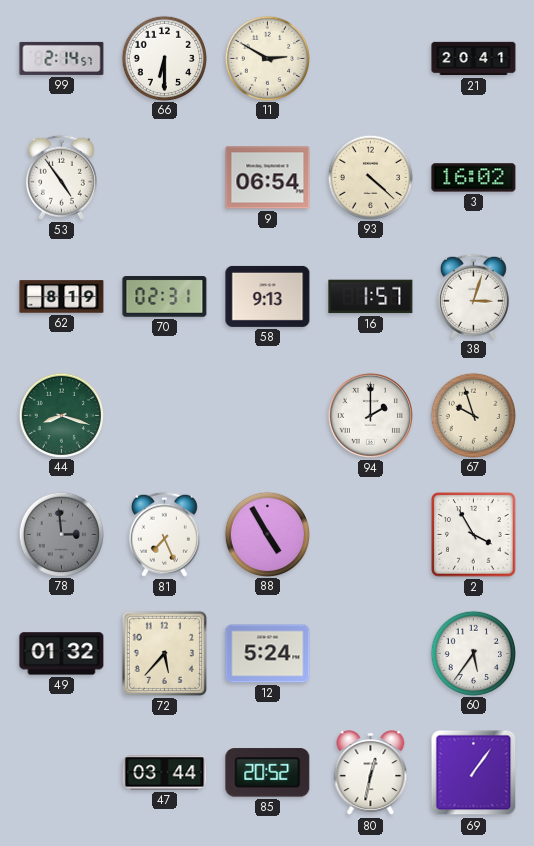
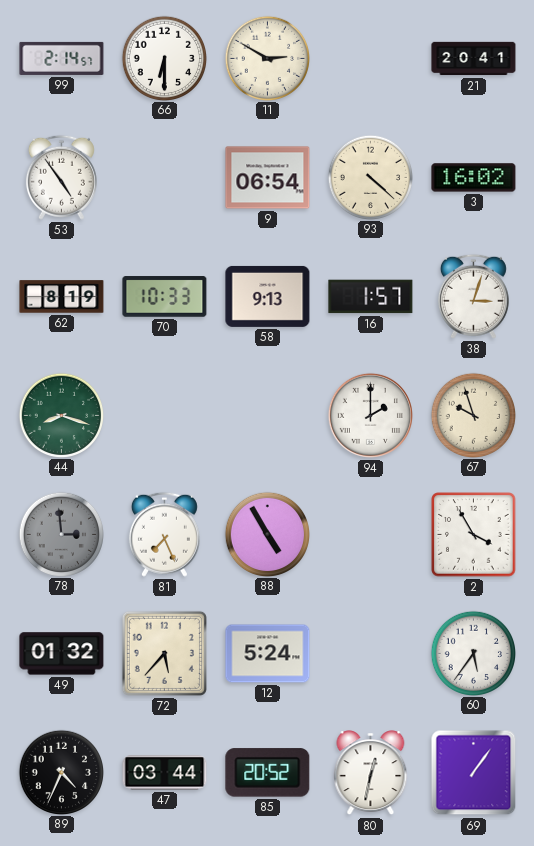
70: 02:31 -> 10:33 (165, 297)
89: none -> 4:34 (61, 772)
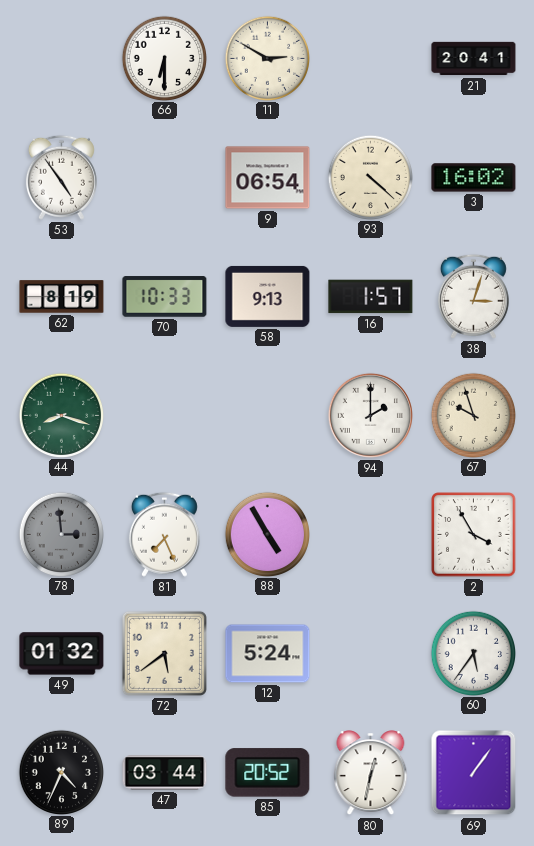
99: 2:14 -> none (62, 58)
72: 5:37 -> 5:39 (164, 653)
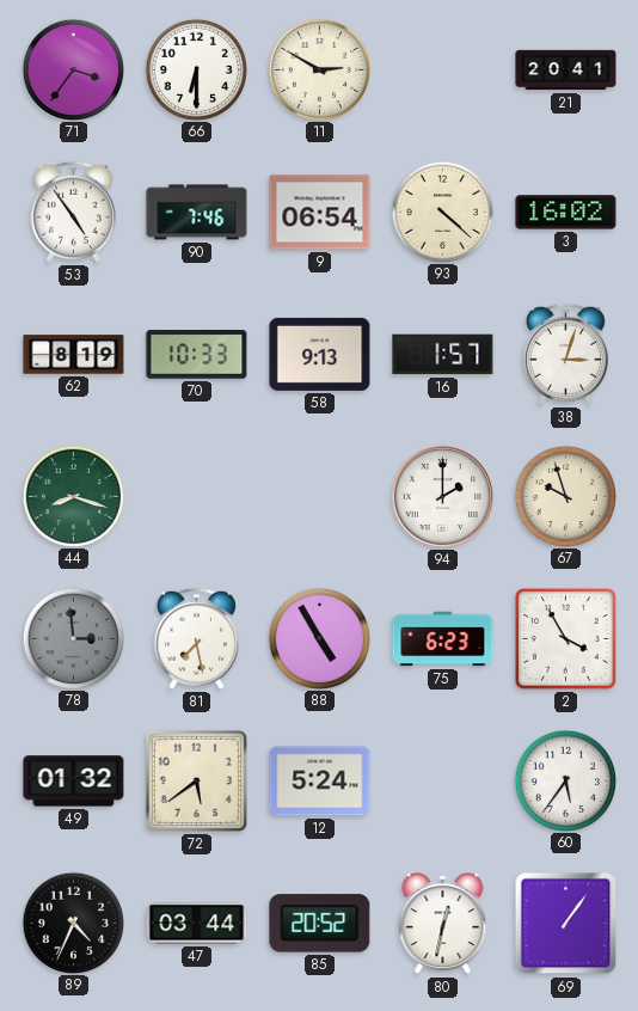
71: none -> 3:36 (73, 69)
90: none -> 7:46 (197, 213)
81: 7:26 -> 7:28 (196, 638)
75: none -> 6:23 (443, 639)
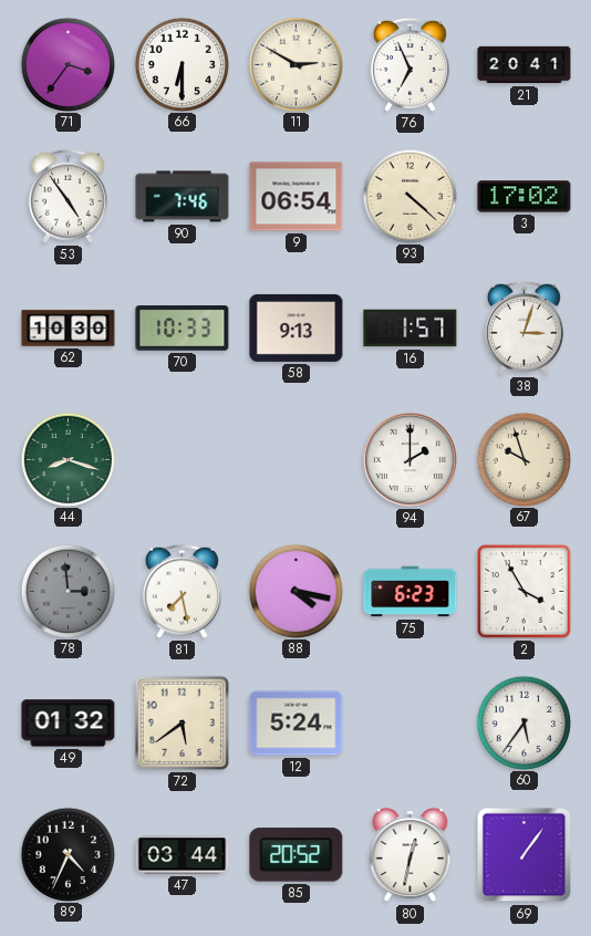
76: none -> 6:56 (409, 64)
3: 16:02 -> 17:02 (525, 197)
62: 8:19 -> 10:30 (69, 329)
88: 4:55 -> 4:17 (295, 591)
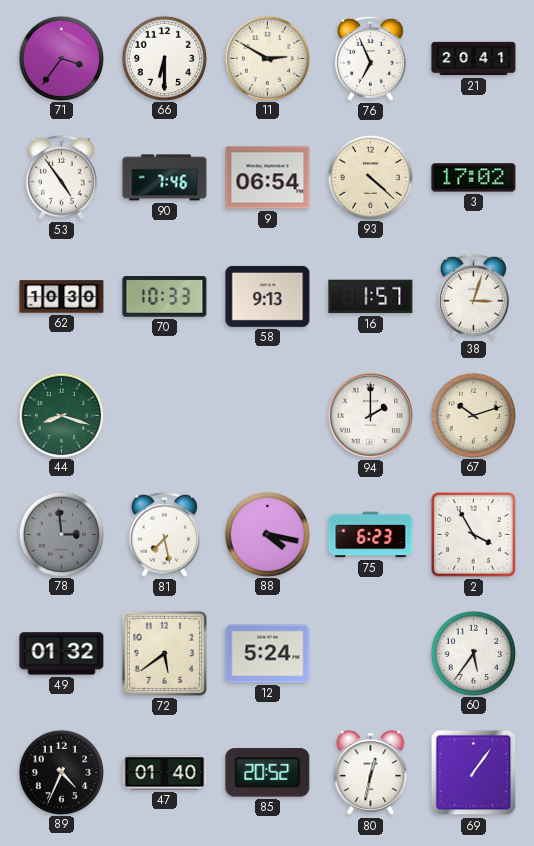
67: 9:57 -> 10:12 (473, 415)
47: 03:44 -> 01:40 (165, 773)
